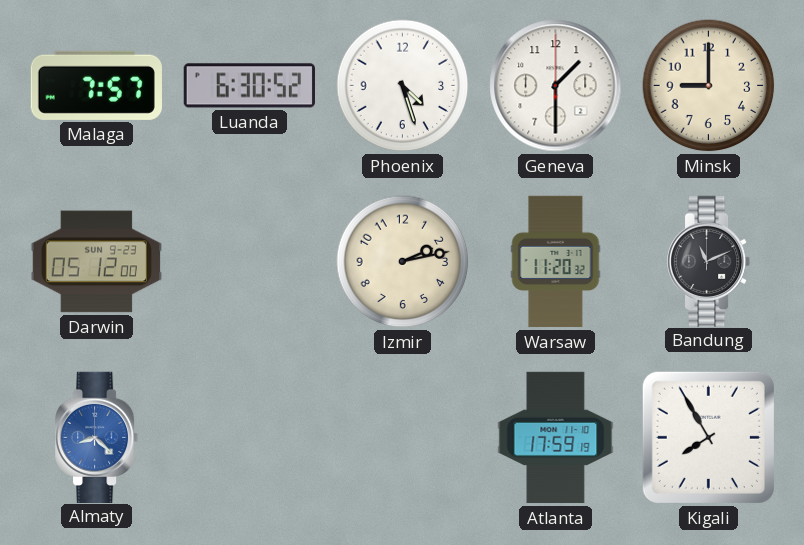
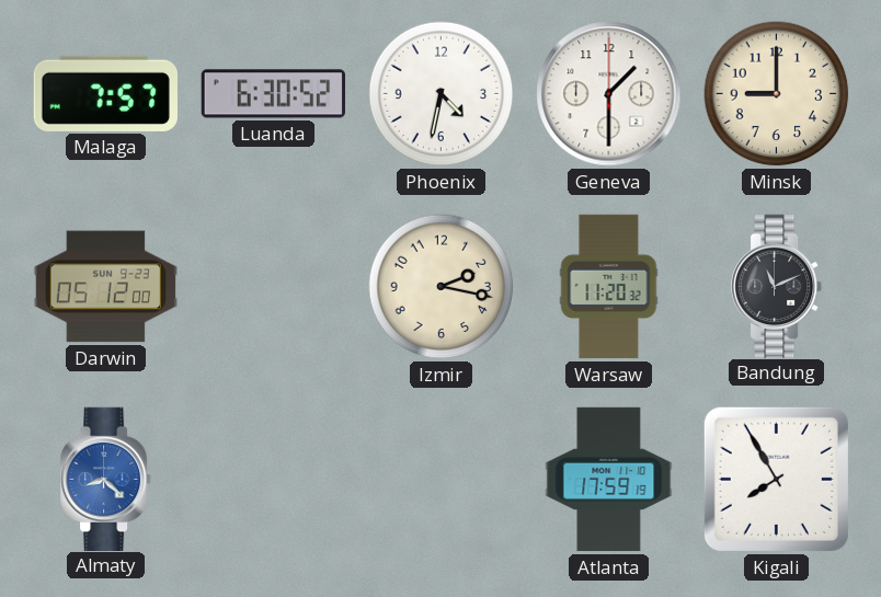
Phoenix: 4:27 -> 4:32 (442, 94)
Izmir: 2:13 -> 2:17 (442, 287)
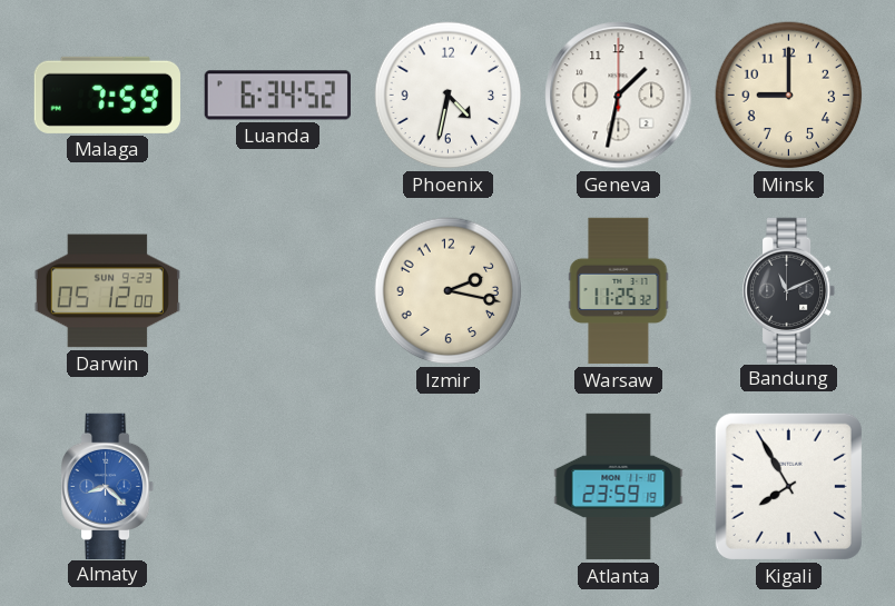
Malaga: 7:57 -> 7:59 (107, 95)
Luanda: 6:30 -> 6:34 (277, 96)
Geneva: 1:30 -> 1:32 (619, 96)
Warsaw: 11:20 -> 11:25 (619, 291)
Atlanta: 17:59 -> 23:59 (619, 487)
